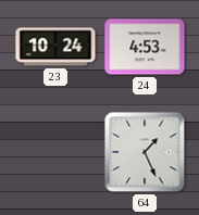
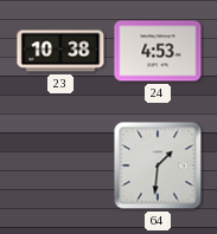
23: 10:24 -> 10:38 (60, 51)
64: 1:26 -> 1:31 (158, 165)
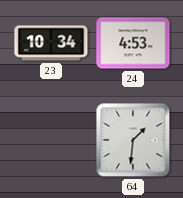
23: 10:38 -> 10:34 (51, 43)
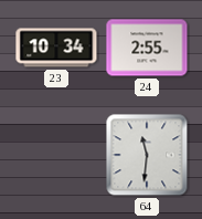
24: 4:53 -> 2:55 (147, 48)
64: 1:31 -> 11:31 (147, 155)
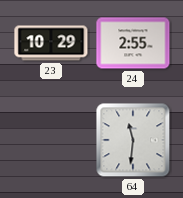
23: 10:34 -> 10:29 (51, 43)
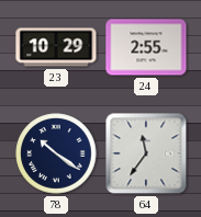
78: none -> 10:21 (56, 153)
64: 11:31 -> 11:36 (146, 153)
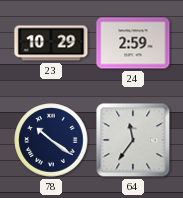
24: 2:55 -> 2:59 (133, 43)
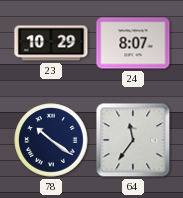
24: 2:59 -> 8:07 (133, 43)
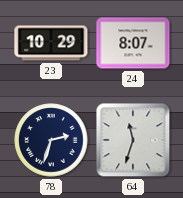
78: 10:21 -> 2:33 (51, 140)
64: 11:36 -> 11:33 (133, 140)
